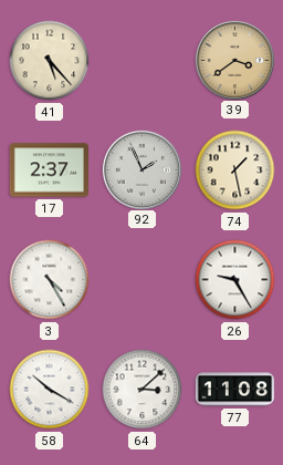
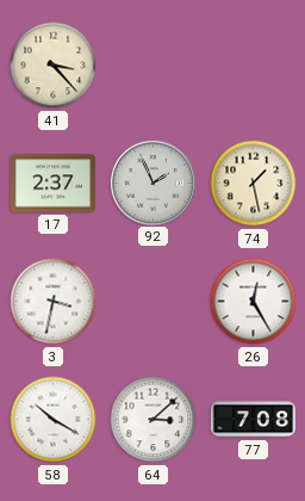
41: 5:23 -> 3:23 (54, 66)
39: 3:39 -> none (234, 60)
3: 4:25 -> 3:32 (54, 302)
26: 9:25 -> 12:25 (254, 302)
77: 11:08 -> 7:08 (253, 420)
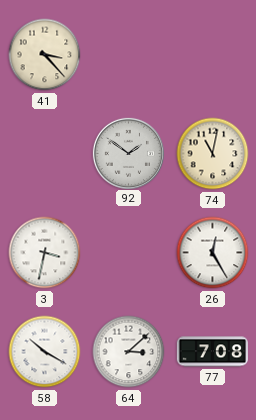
17: 2:37 -> none (52, 184)
92: 1:56 -> 1:51 (128, 153)
74: 1:28 -> 11:02 (213, 154)
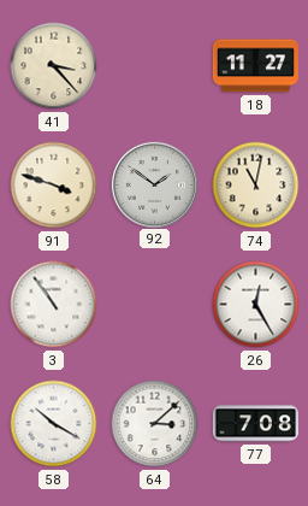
18: none -> 11:27 (255, 66)
91: none -> 3:48 (54, 186)
3: 3:32 -> 10:54 (54, 305)
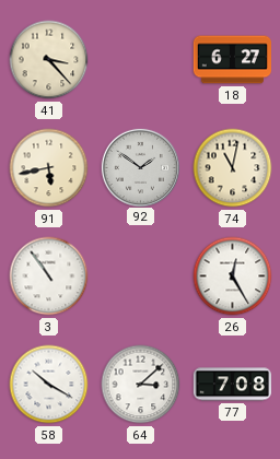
18: 11:27 -> 6:27 (232, 60)
91: 3:48 -> 5:43 (49, 168)
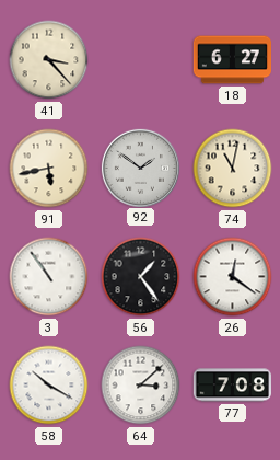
56: none -> 1:24 (141, 277)
26: 12:25 -> 12:21 (233, 277)
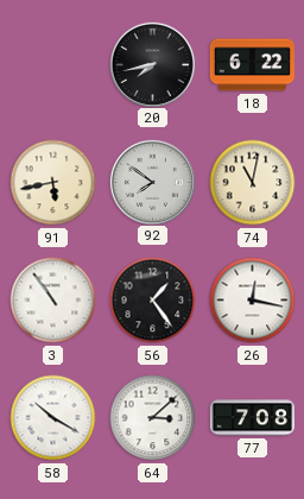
41: 3:23 -> none (49, 60)
20: none -> 7:43 (152, 64)
18: 6:27 -> 6:22 (252, 65)
92: 1:51 -> 7:51 (152, 182)
26: 12:21 -> 12:17 (253, 301)
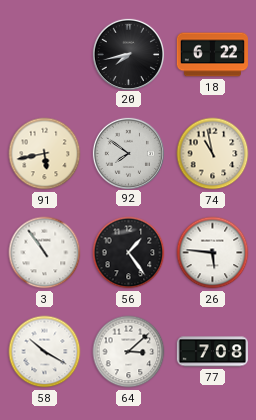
74: 11:02 -> 10:58 (213, 154)
26: 12:17 -> 5:46 (213, 253)
